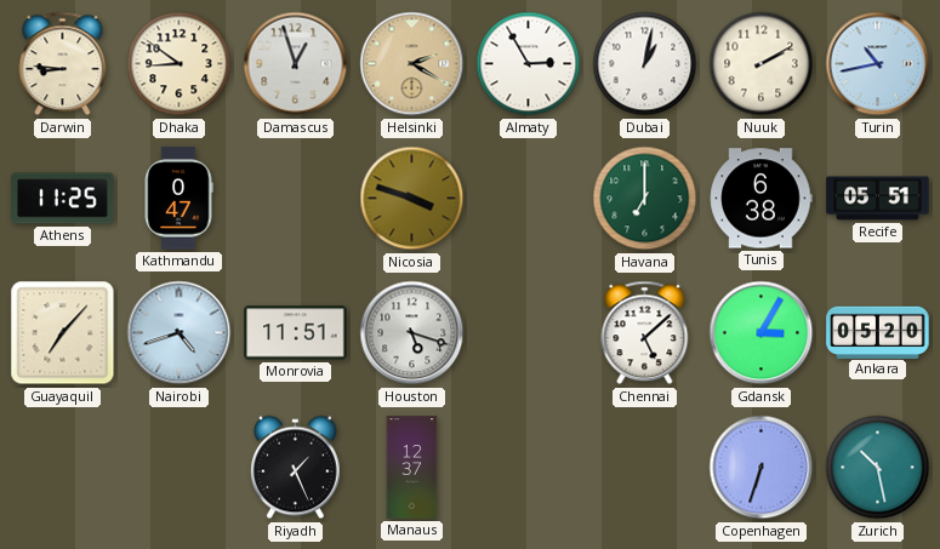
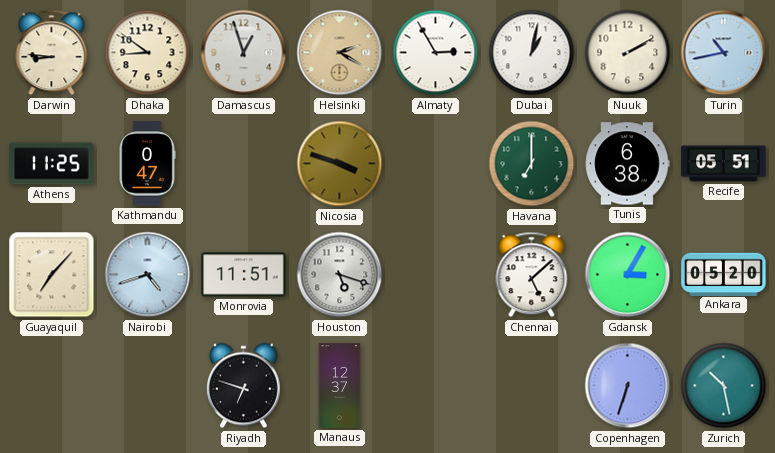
Riyadh: 1:26 -> 6:48 (243, 386)
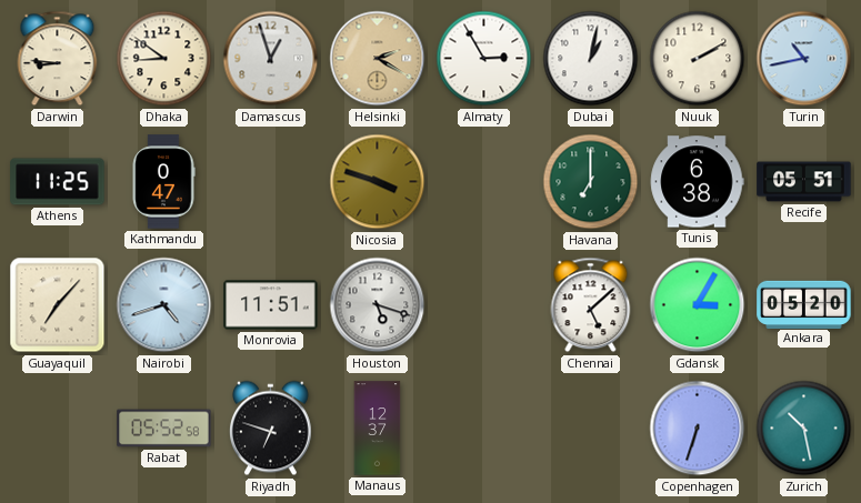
Rabat: none -> 05:52 (164, 429)
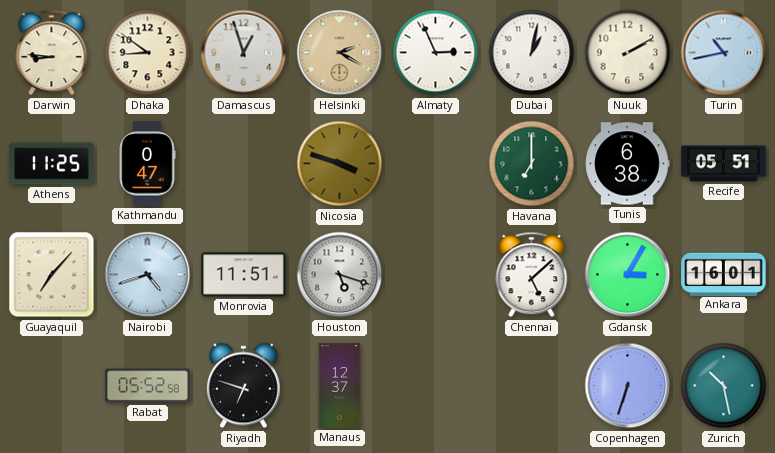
Almaty: 2:55 -> 2:56 (436, 53)
Ankara: 05:20 -> 16:01 (724, 274)
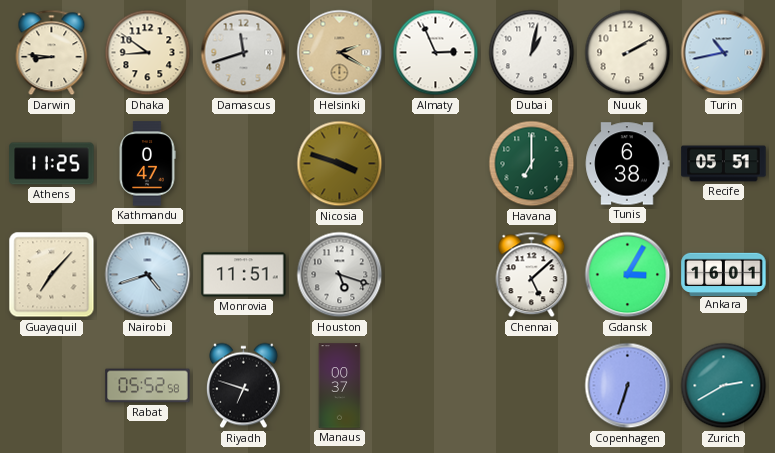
Damascus: 12:57 -> 11:42 (244, 53)
Manaus: 12:37 -> 00:37 (340, 386)
Zurich: 10:28 -> 2:40 (724, 386)
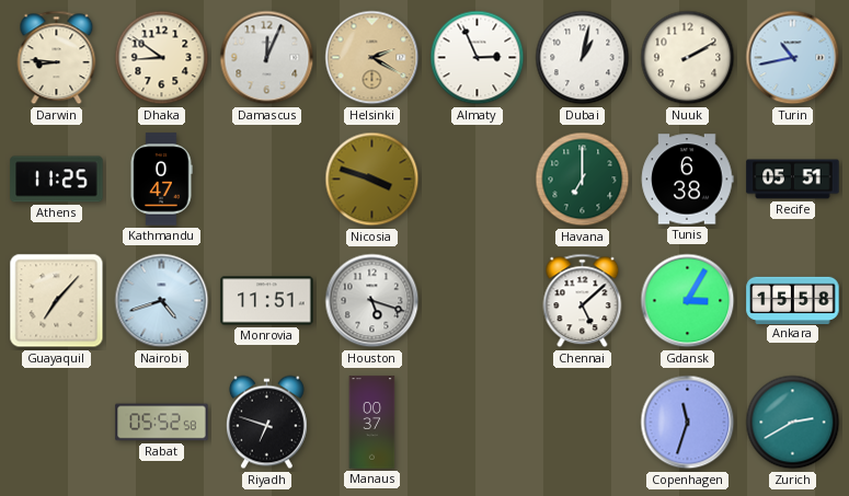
Damascus: 11:42 -> 12:04 (267, 58)
Ankara: 16:01 -> 15:58 (793, 300)
Copenhagen: 6:33 -> 11:33 (688, 423)
